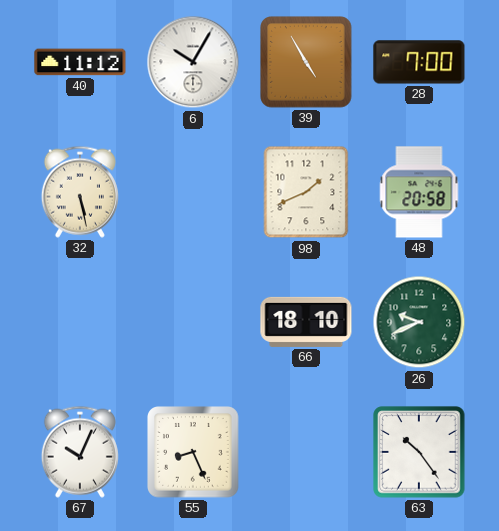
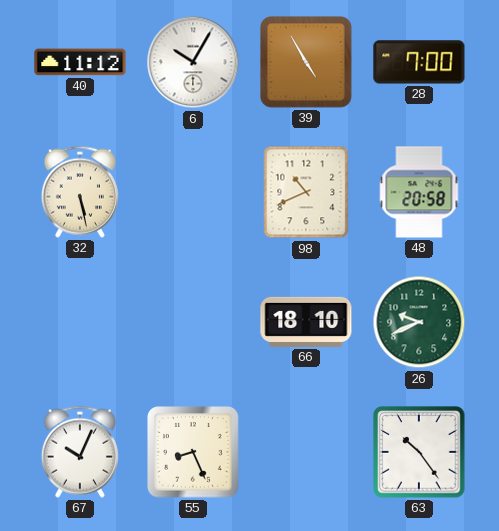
98: 1:41 -> 10:41 (306, 192)
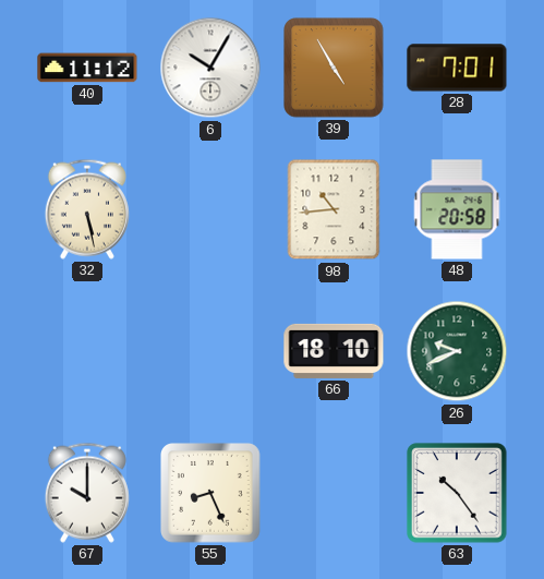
28: 7:00 -> 7:01 (457, 68)
98: 10:41 -> 10:44 (334, 209)
67: 10:04 -> 10:00 (87, 493)
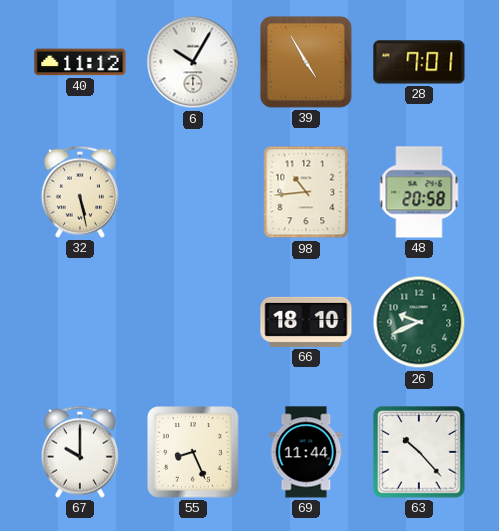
69: none -> 11:44 (306, 452)
63: 10:24 -> 10:23 (419, 452)
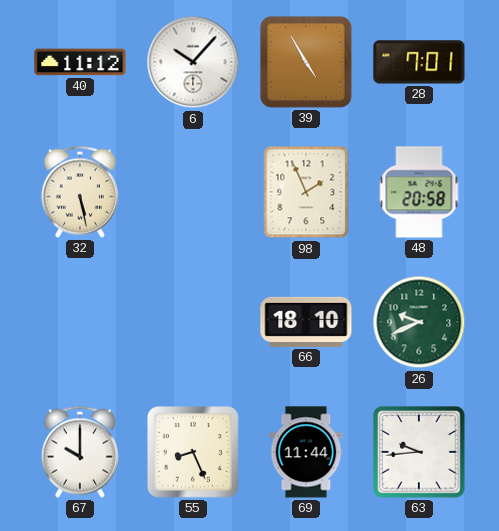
6: 10:05 -> 10:07 (193, 62)
98: 10:44 -> 1:56 (306, 192)
63: 10:23 -> 9:44 (419, 452)
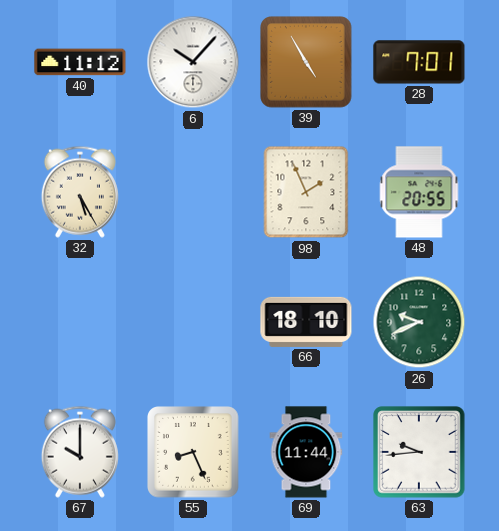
32: 5:28 -> 5:25 (80, 192)
48: 20:58 -> 20:55 (419, 192)
